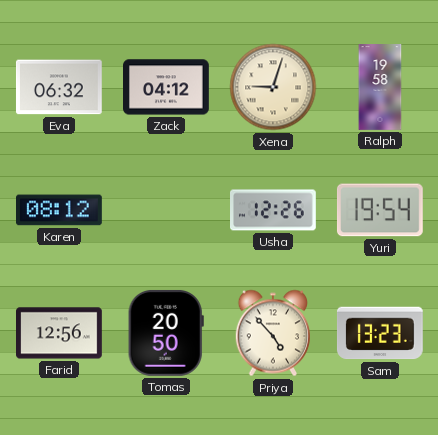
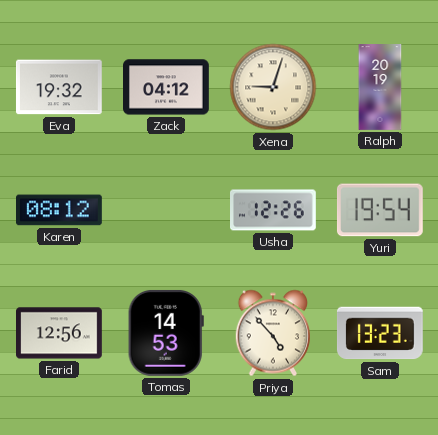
Eva: 06:32 -> 19:32 (59, 87)
Ralph: 19:58 -> 20:19 (380, 87)
Tomas: 20:50 -> 14:53 (166, 333)
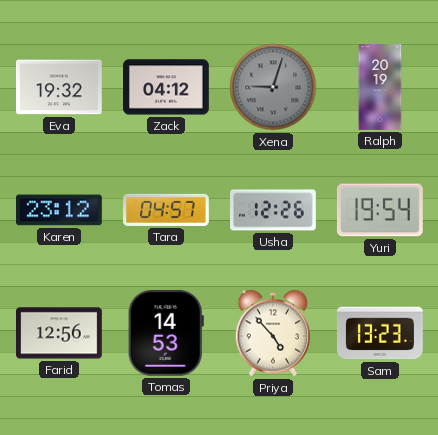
Xena dial: cream -> grey (273, 87)
Karen: 08:12 -> 23:12 (60, 210)
Tara: none -> 04:57 (167, 210)
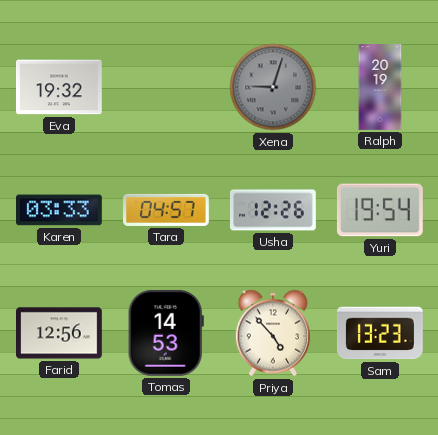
Zack: 04:12 -> none (167, 87)
Karen: 23:12 -> 03:33 (60, 210)
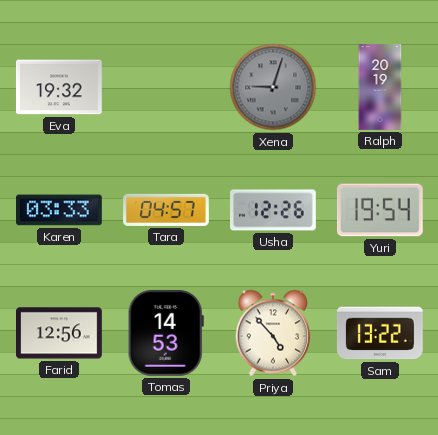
Sam: 13:23 -> 13:22 (380, 333)
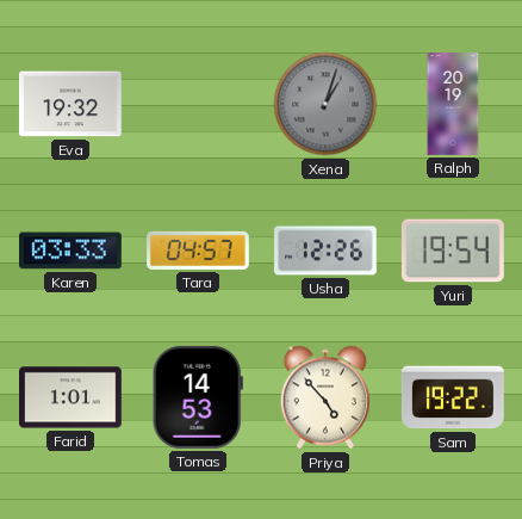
Xena: 9:03 -> 1:03 (325, 104)
Farid: 12:56 -> 1:01 (72, 397)
Sam: 13:22 -> 19:22 (453, 397)
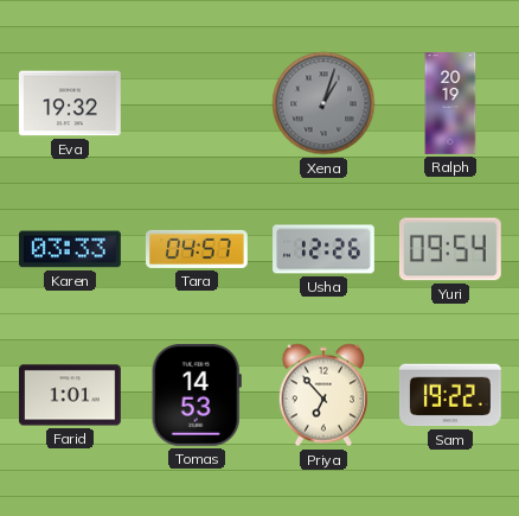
Yuri: 19:54 -> 09:54 (450, 249)
Priya: 4:53 -> 6:53 (323, 395)
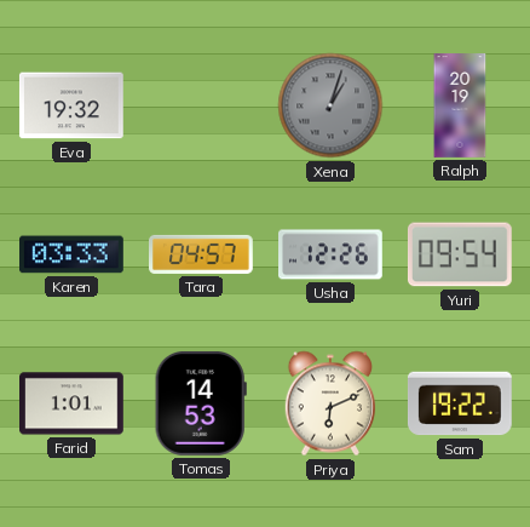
Priya: 6:53 -> 6:11 (330, 403)
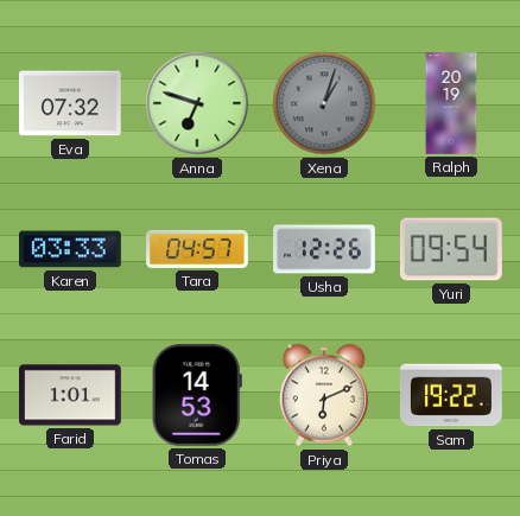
Eva: 19:32 -> 07:32 (70, 103)
Anna: none -> 6:48 (197, 103)
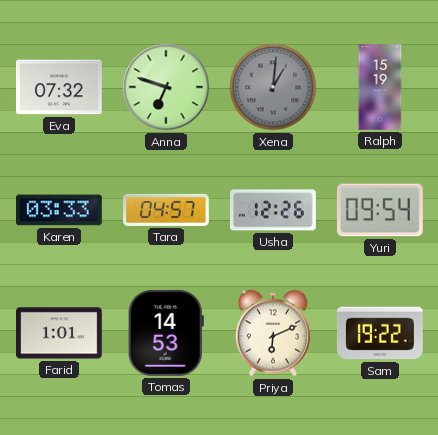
Xena: 1:03 -> 1:01 (273, 87)
Ralph: 20:19 -> 15:19 (380, 87)
